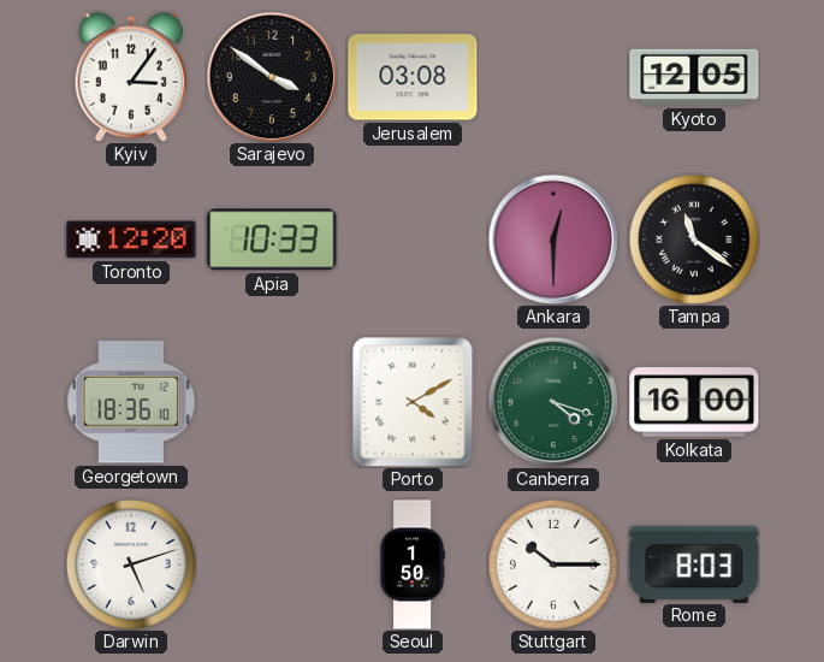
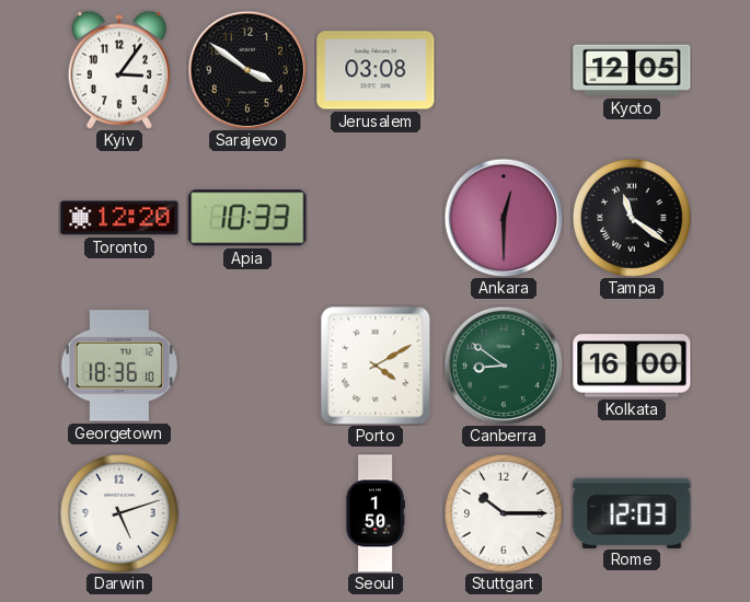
Canberra: 4:18 -> 8:51 (503, 364)
Rome: 8:03 -> 12:03 (632, 512)
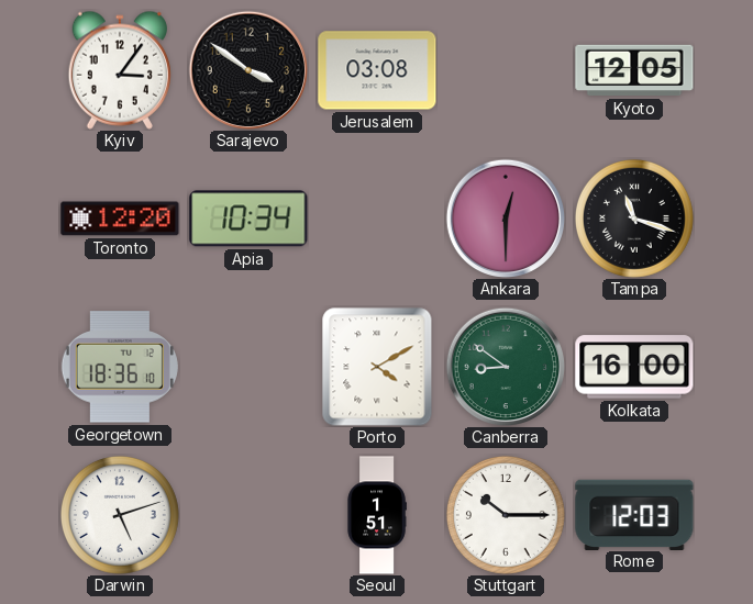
Apia: 10:33 -> 10:34 (248, 219)
Tampa: 11:21 -> 11:18 (634, 219)
Seoul: 1:50 -> 1:51 (377, 515)
